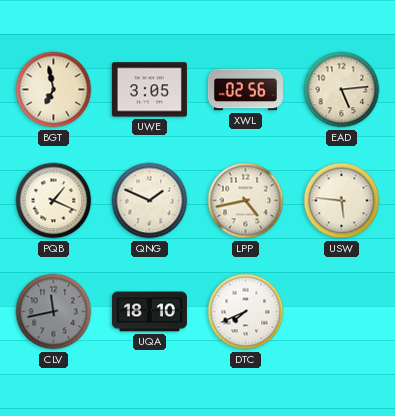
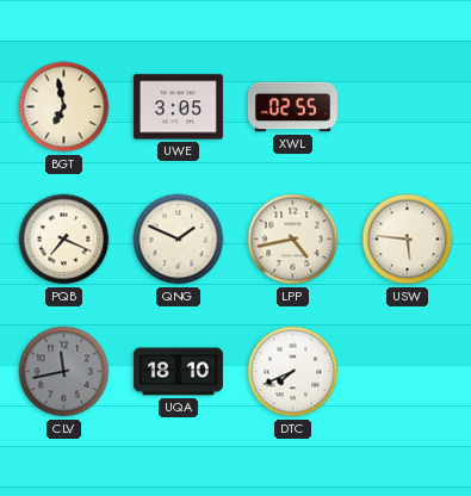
XWL: 02:56 -> 02:55 (292, 107)
EAD: 5:14 -> none (342, 90)
PQB: 1:19 -> 7:19 (64, 240)
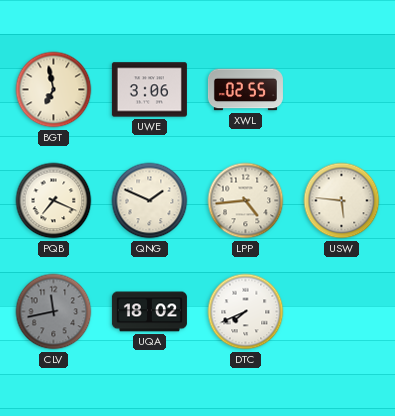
UWE: 3:05 -> 3:06 (149, 90)
LPP: 4:43 -> 4:44 (246, 201)
UQA: 18:10 -> 18:02 (149, 312)
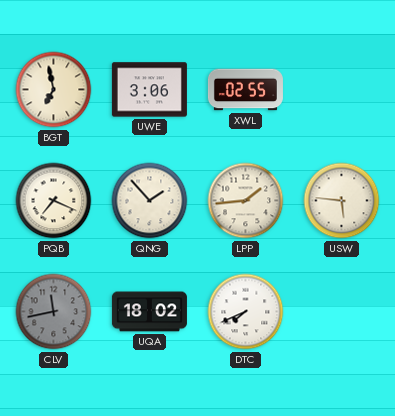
QNG: 1:49 -> 1:53 (150, 201)
LPP: 4:44 -> 1:44 (246, 201)
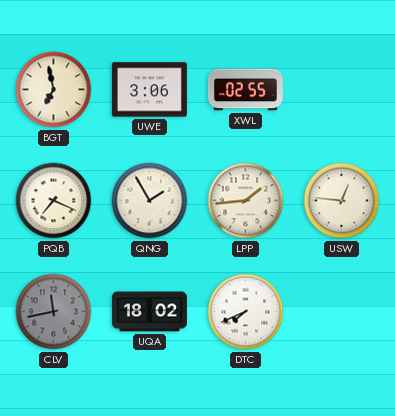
QNG: 1:53 -> 1:55 (150, 201)
USW: 5:46 -> 12:46 (342, 201)
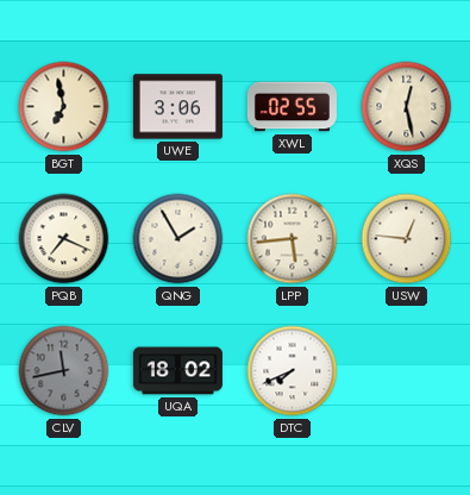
XQS: none -> 12:28 (407, 107)
LPP: 1:44 -> 5:44 (293, 239)
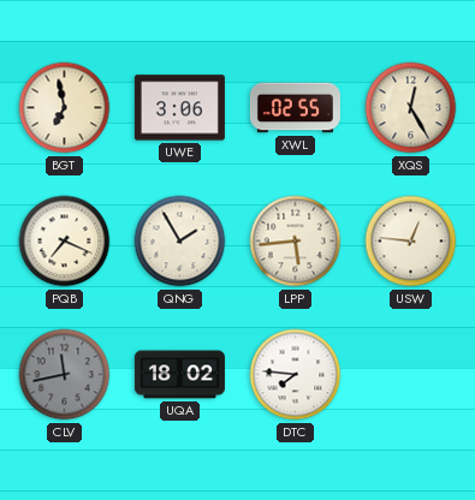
XQS: 12:28 -> 12:25 (411, 108)
DTC: 7:41 -> 7:46 (296, 375)
